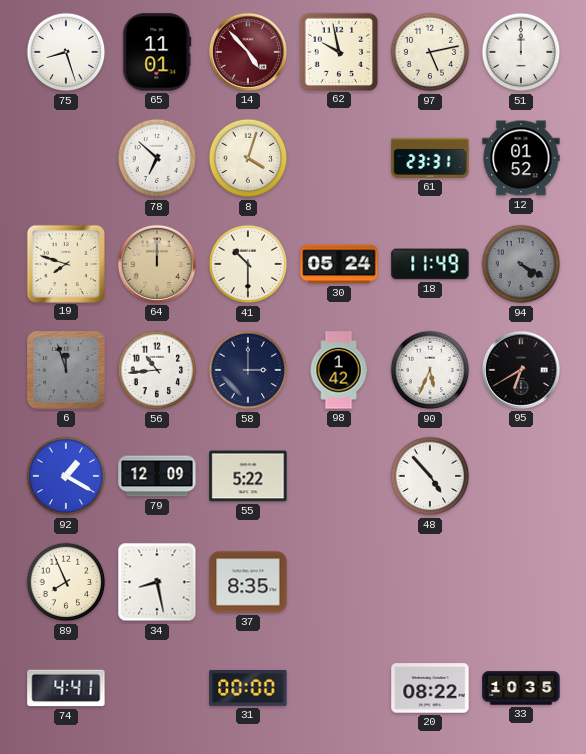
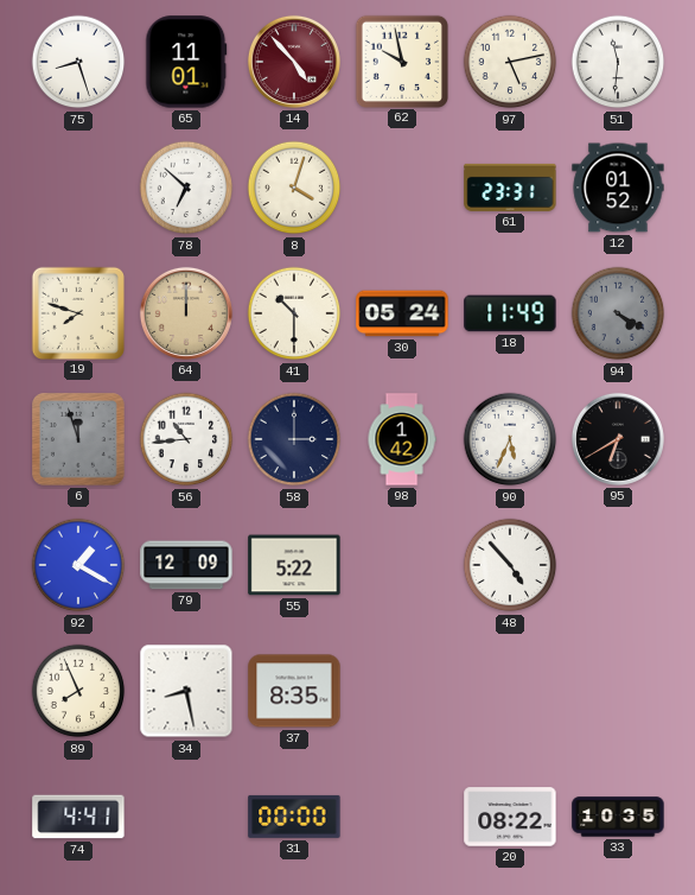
51: 12:00 -> 11:31 (618, 62)
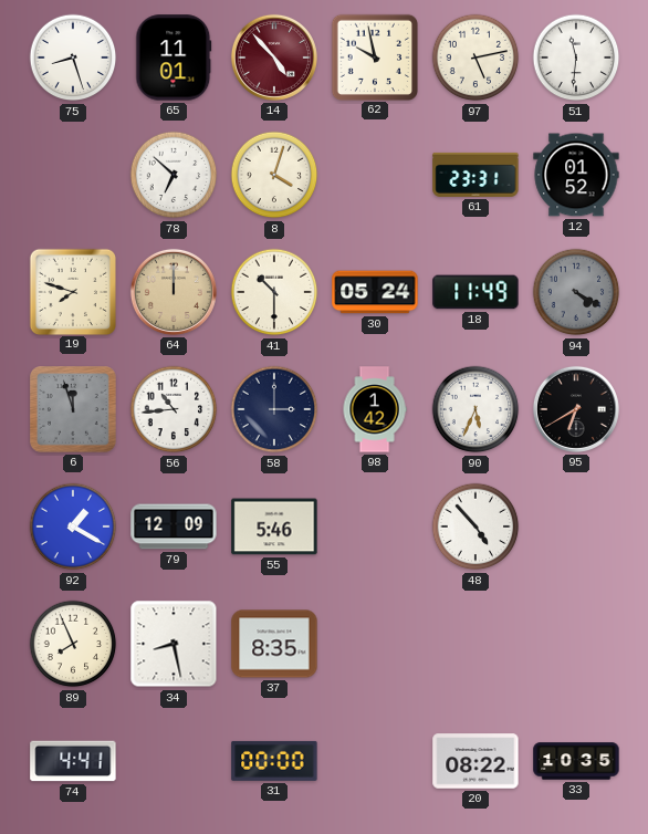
55: 5:22 -> 5:46 (274, 527)
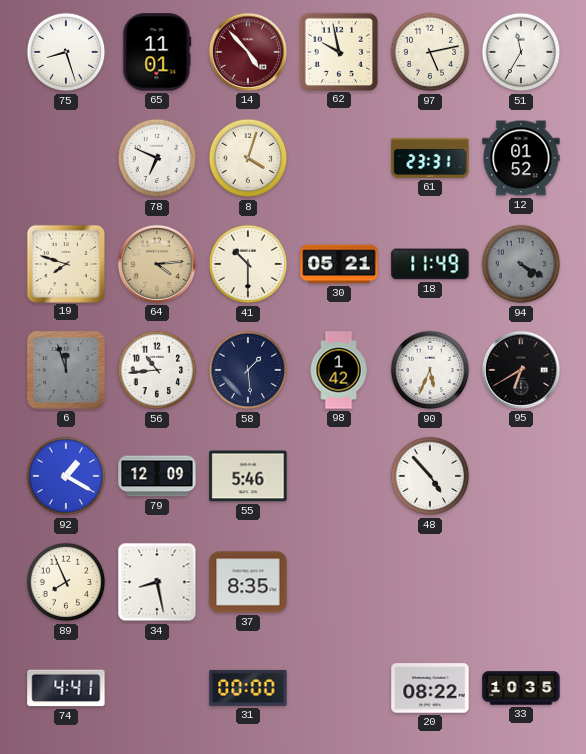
51: 11:31 -> 11:35 (521, 52)
78: 6:52 -> 6:49 (157, 158)
64: 12:00 -> 4:14 (157, 264)
30: 05:24 -> 05:21 (339, 264)
58: 3:00 -> 1:29 (248, 370)
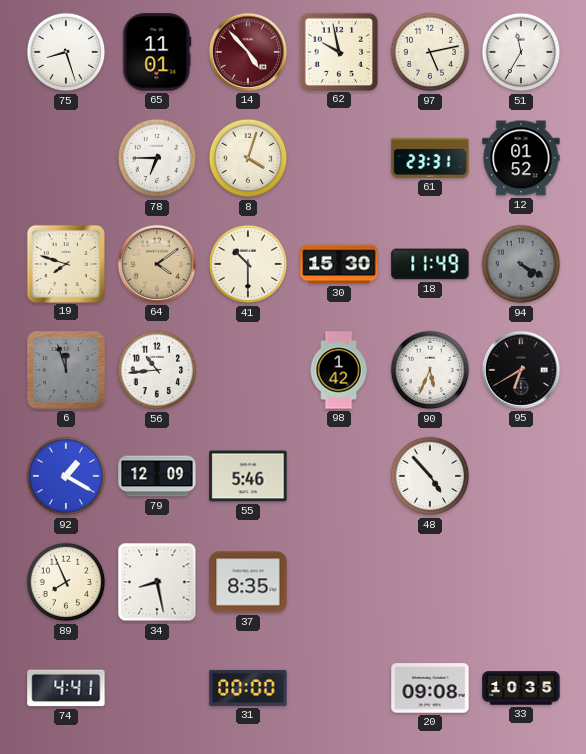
78: 6:49 -> 6:45 (157, 158)
64: 4:14 -> 4:09 (157, 264)
30: 05:21 -> 15:30 (339, 264)
58: 1:29 -> none (248, 370)
20: 08:22 -> 09:08 (430, 688)
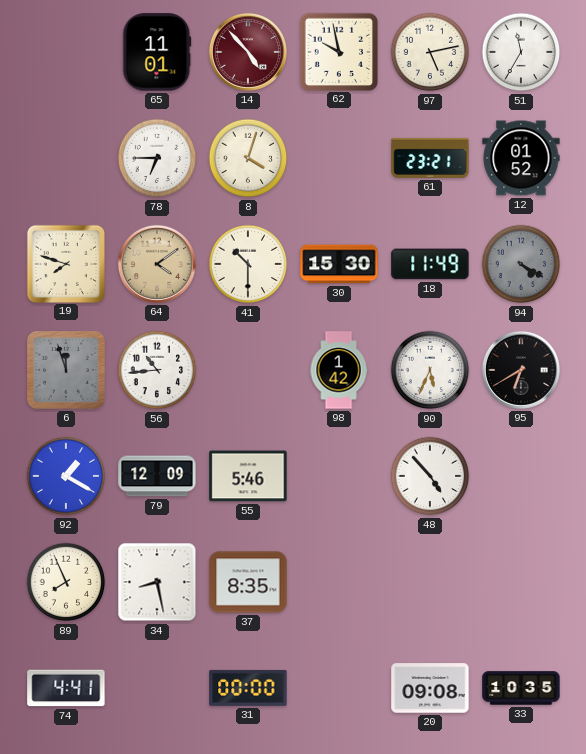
75: 8:27 -> none (66, 52)
61: 23:31 -> 23:21 (430, 158)
